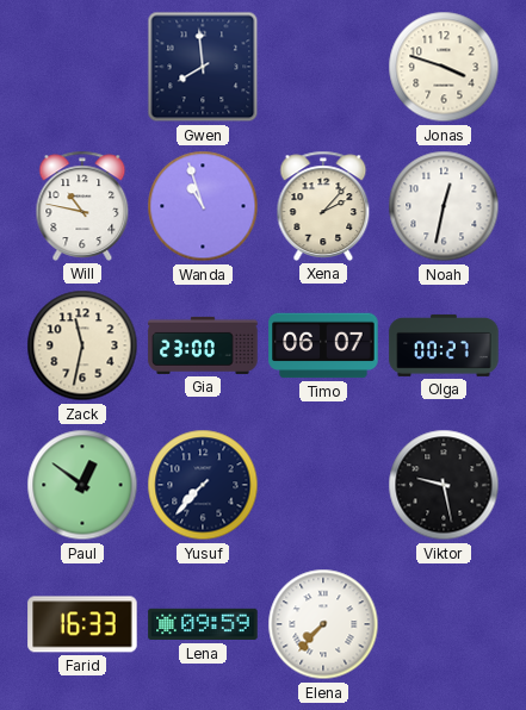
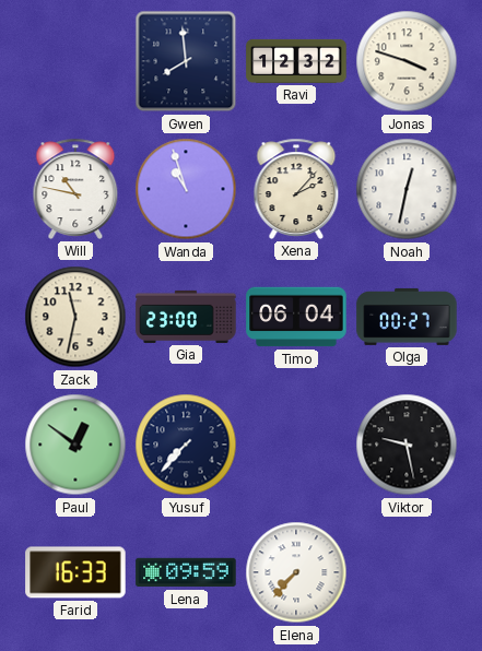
Ravi: none -> 12:32 (296, 61)
Timo: 06:07 -> 06:04 (296, 317)
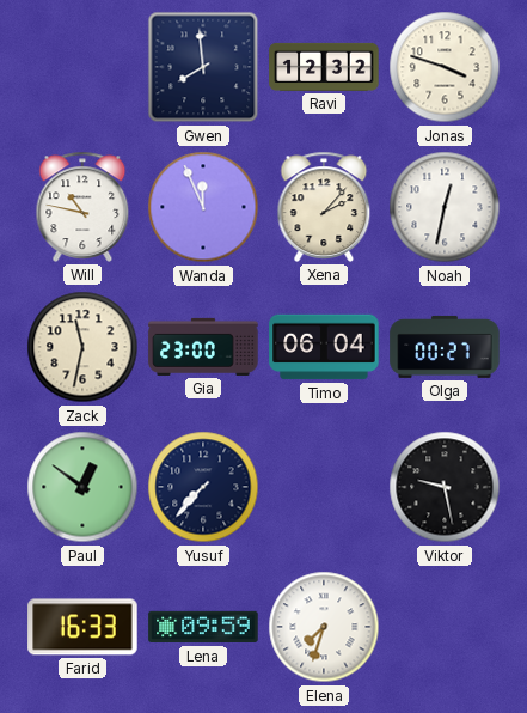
Wanda: 10:57 -> 11:56 (203, 207)
Elena: 7:37 -> 7:33 (324, 627)
